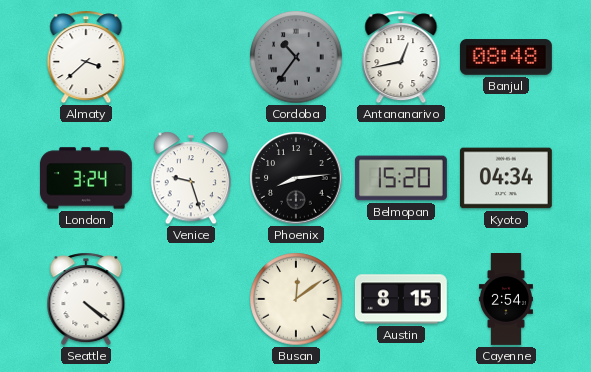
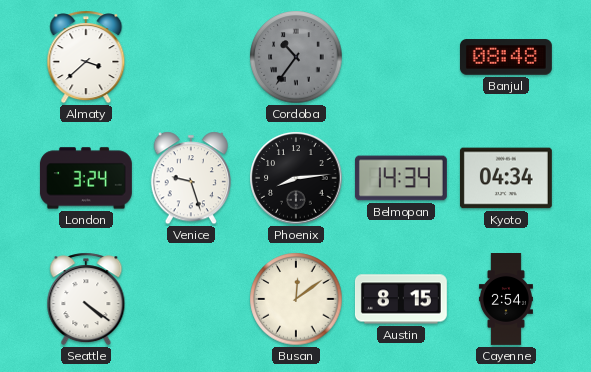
Antananarivo: 12:43 -> none (401, 57)
Belmopan: 15:20 -> 14:34 (401, 178)
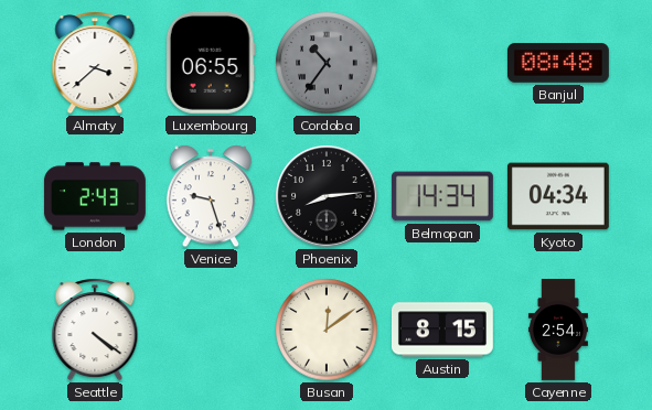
Luxembourg: none -> 06:55 (211, 63)
London: 3:24 -> 2:43 (95, 196)
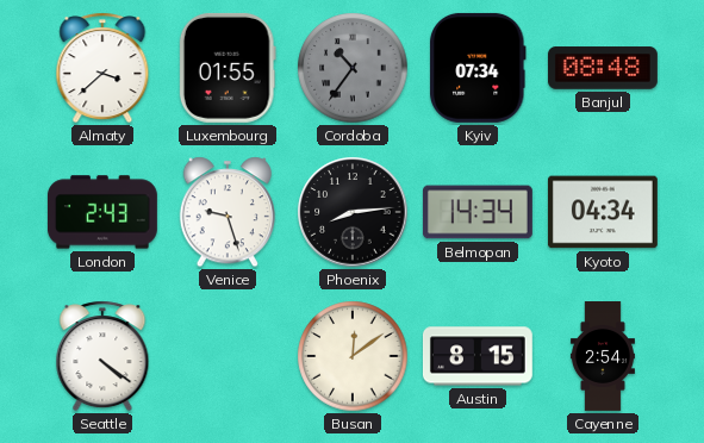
Luxembourg: 06:55 -> 01:55 (228, 68)
Kyiv: none -> 07:34 (479, 68)
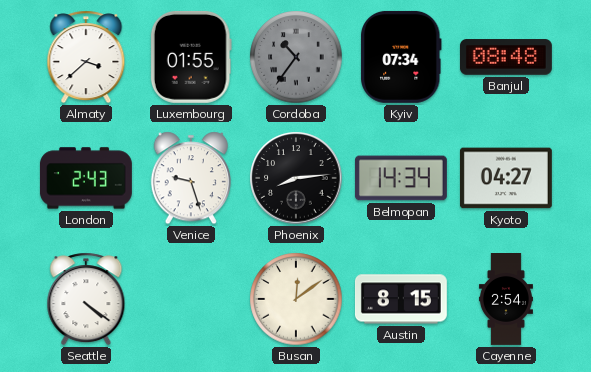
Kyoto: 04:34 -> 04:27 (506, 178)
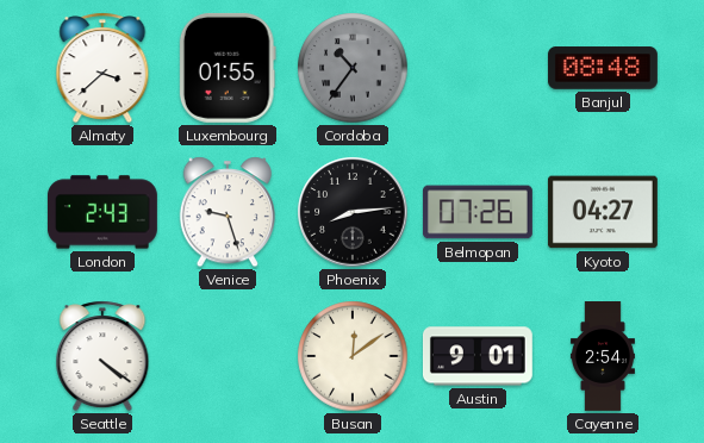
Kyiv: 07:34 -> none (402, 57)
Belmopan: 14:34 -> 07:26 (478, 212)
Austin: 8:15 -> 9:01 (478, 356)
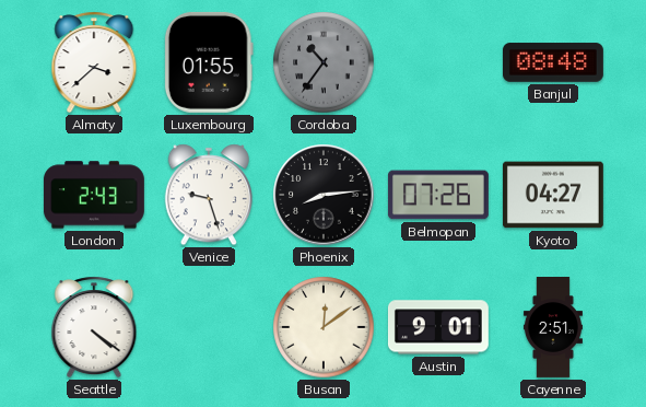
Cayenne: 2:54 -> 2:51 (553, 328)
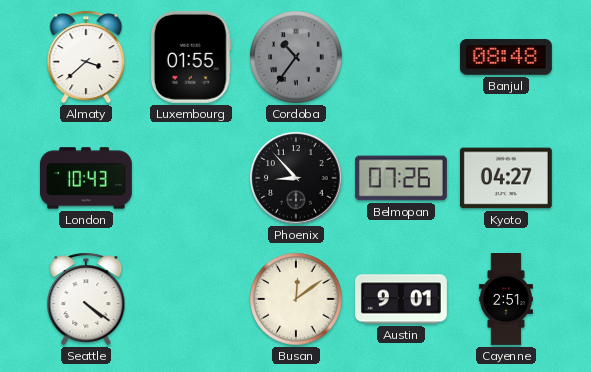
London: 2:43 -> 10:43 (86, 178)
Venice: 9:27 -> none (209, 195)
Phoenix: 8:14 -> 8:53 (296, 178)
